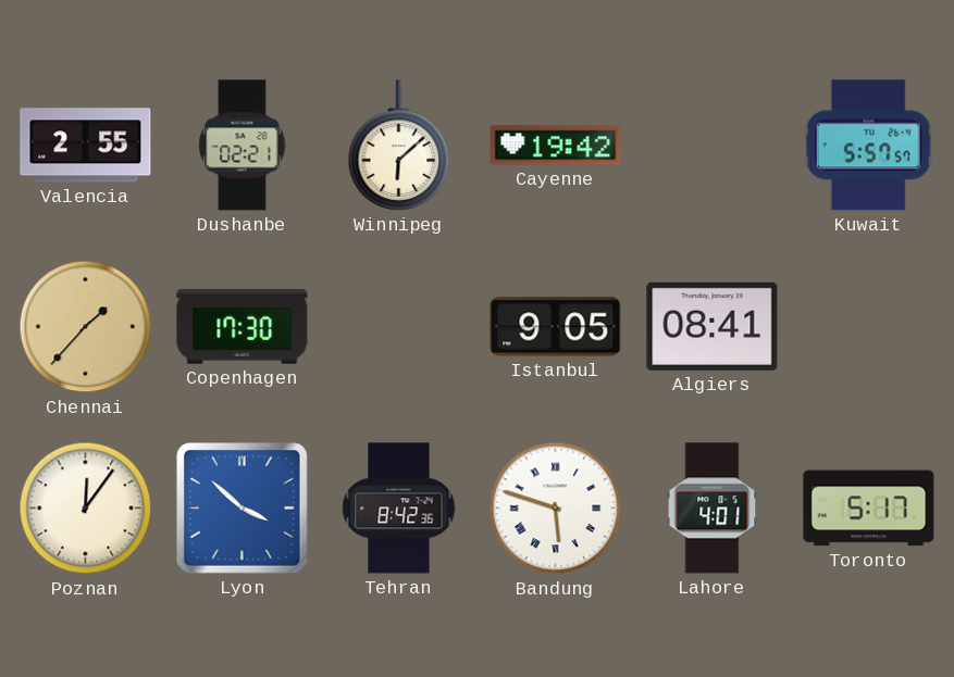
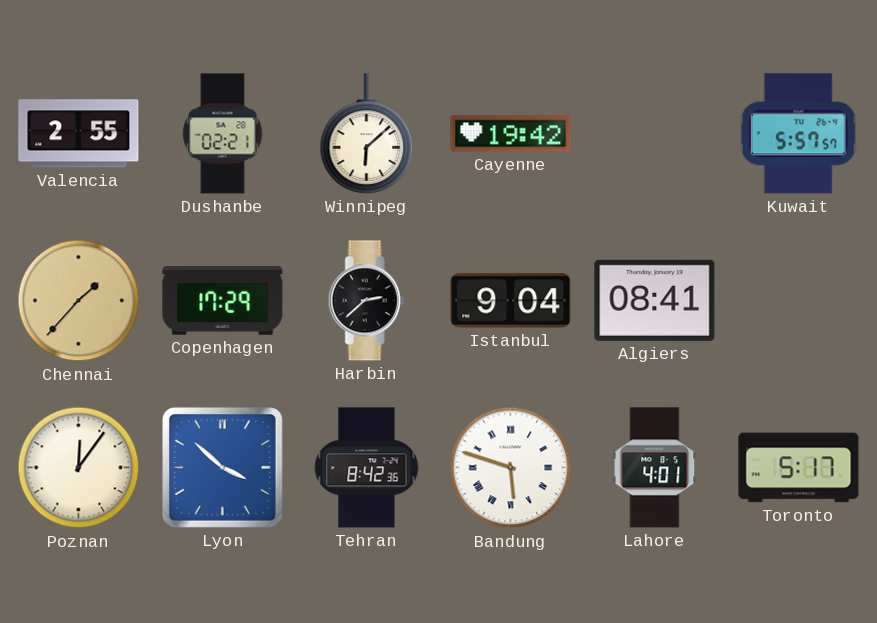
Copenhagen: 17:30 -> 17:29 (223, 301)
Harbin: none -> 2:38 (366, 301)
Istanbul: 9:05 -> 9:04 (511, 301)
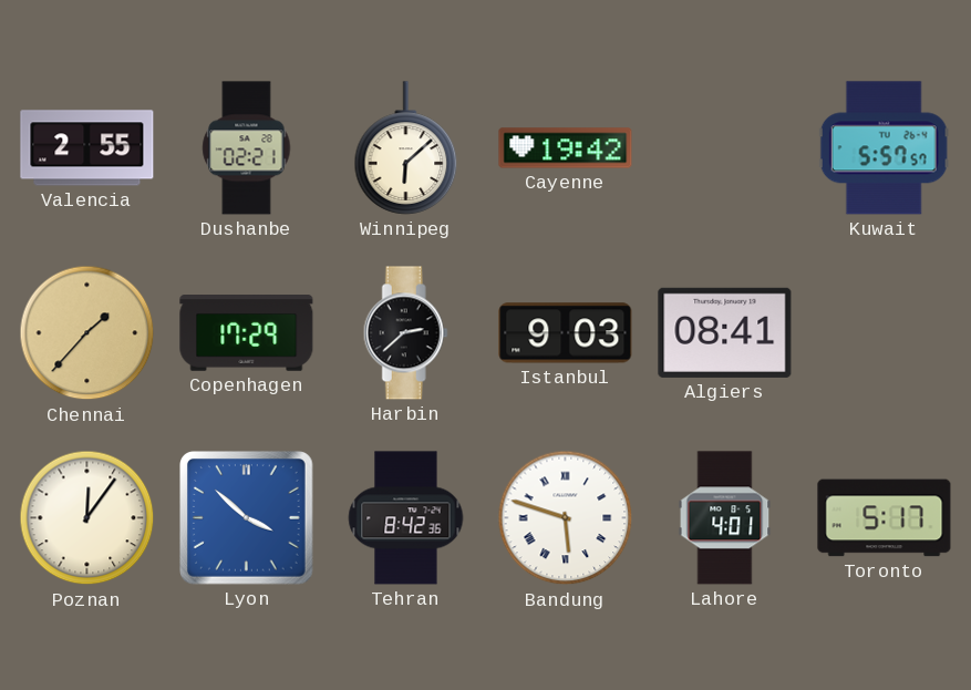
Istanbul: 9:04 -> 9:03 (566, 333)
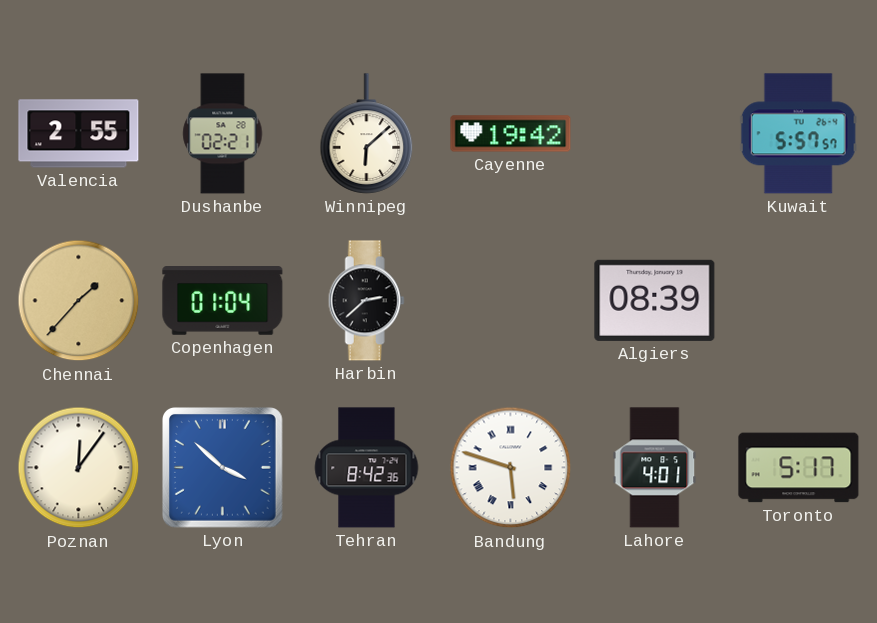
Copenhagen: 17:29 -> 01:04 (223, 301)
Istanbul: 9:03 -> none (566, 333)
Algiers: 08:41 -> 08:39 (655, 300)
